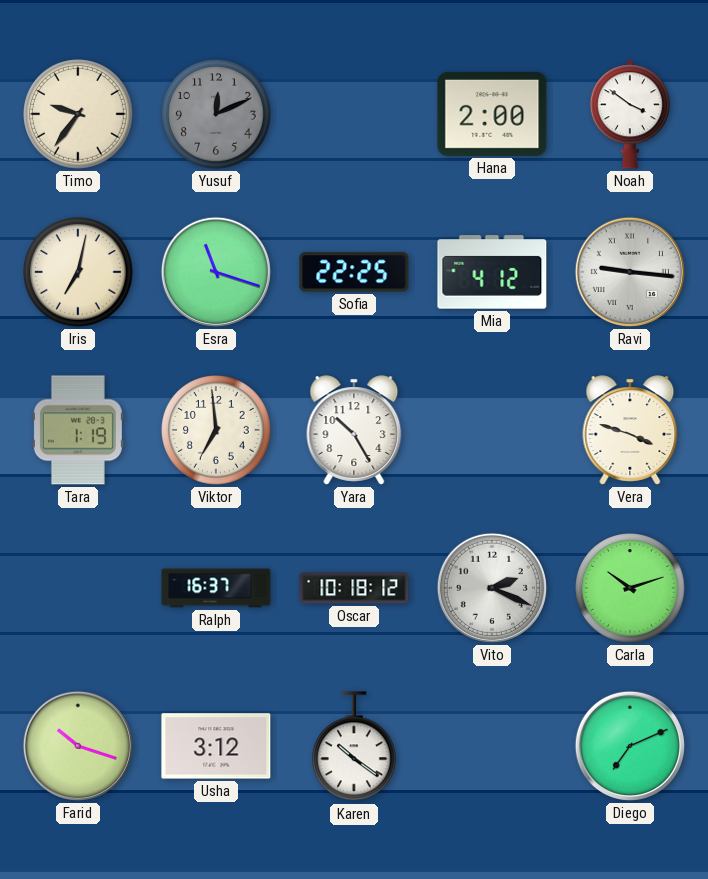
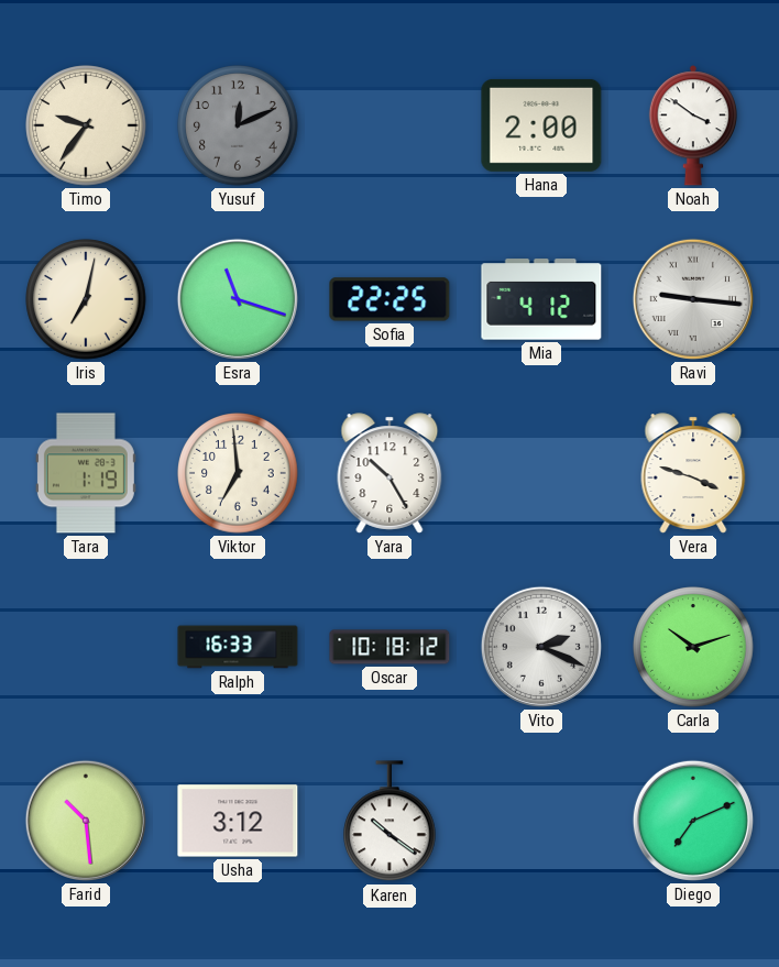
Ralph: 16:37 -> 16:33 (238, 647)
Farid: 10:18 -> 10:29 (86, 821)
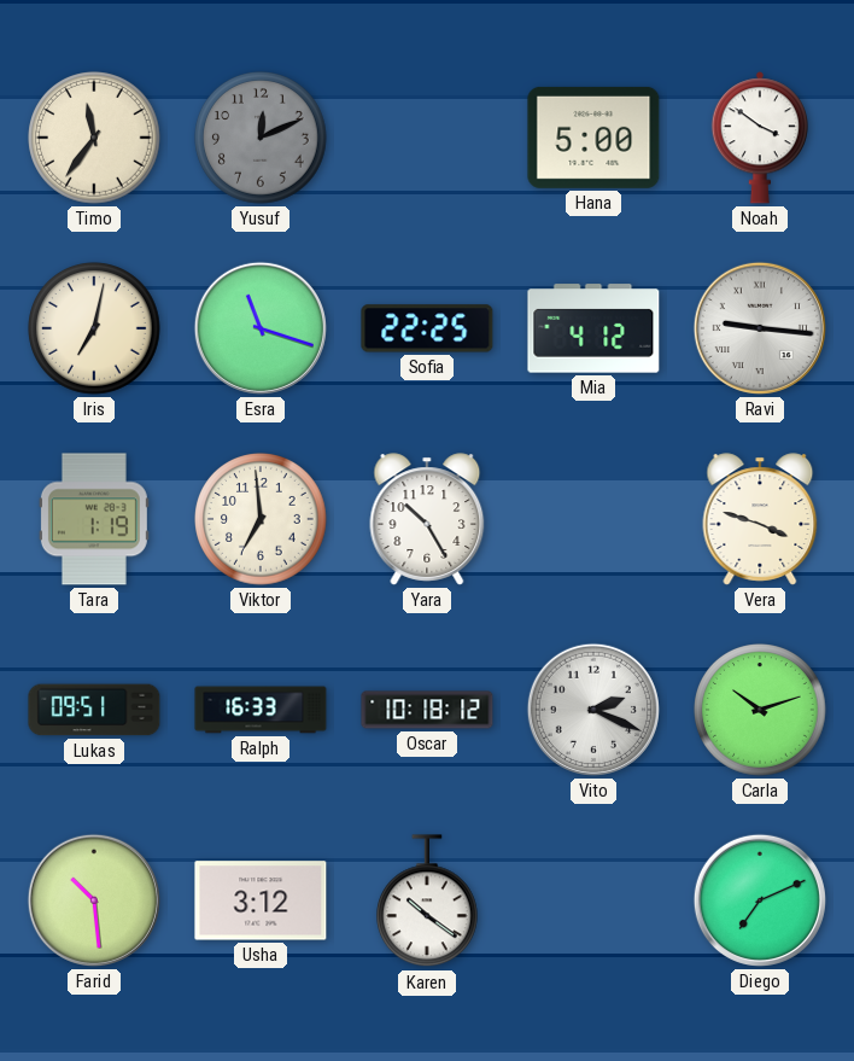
Timo: 9:36 -> 11:36 (94, 138)
Hana: 2:00 -> 5:00 (593, 138)
Lukas: none -> 09:51 (94, 710)
